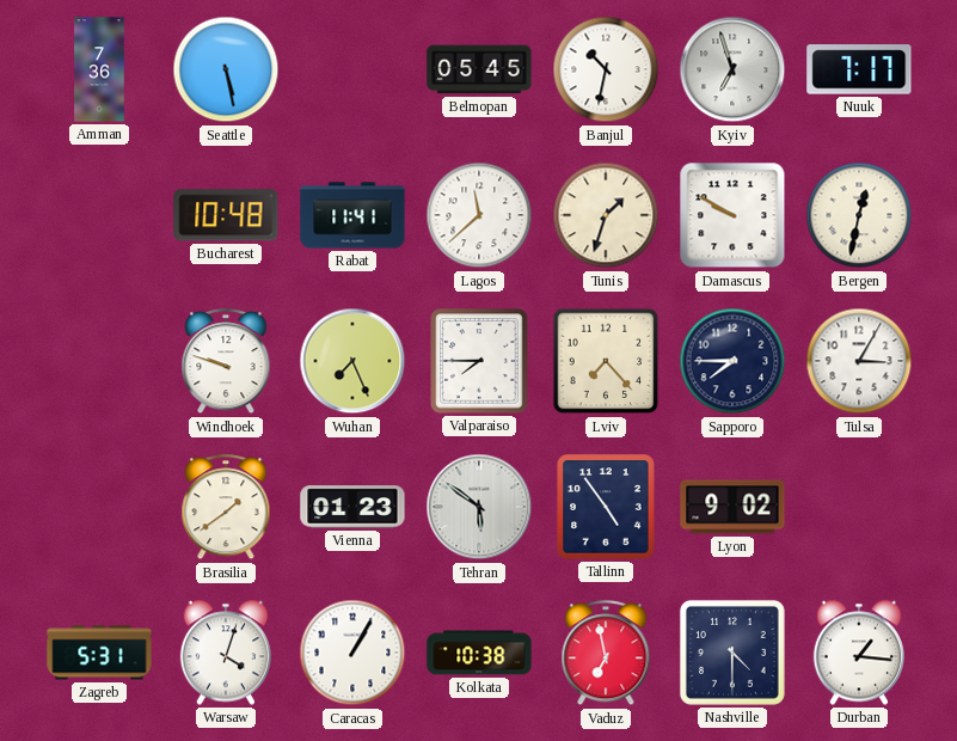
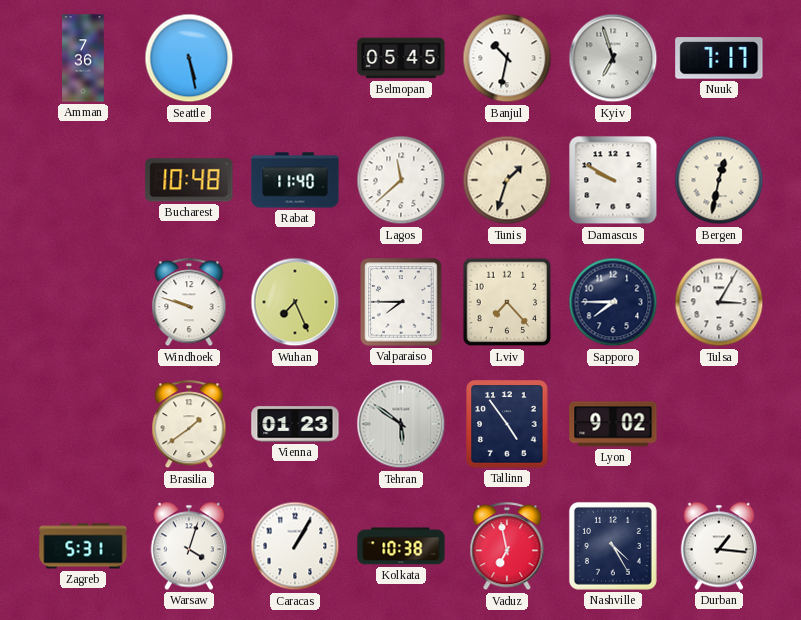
Rabat: 11:41 -> 11:40 (295, 180)
Nashville: 4:30 -> 4:25 (613, 546)
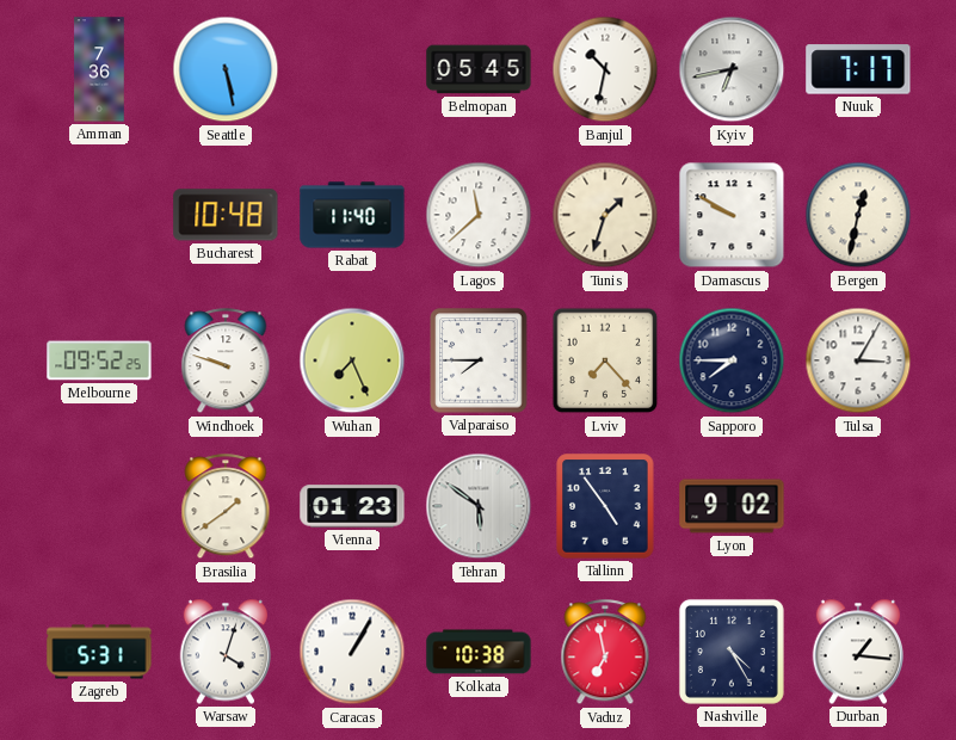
Kyiv: 6:57 -> 6:43 (732, 69)
Melbourne: none -> 09:52 (99, 360)
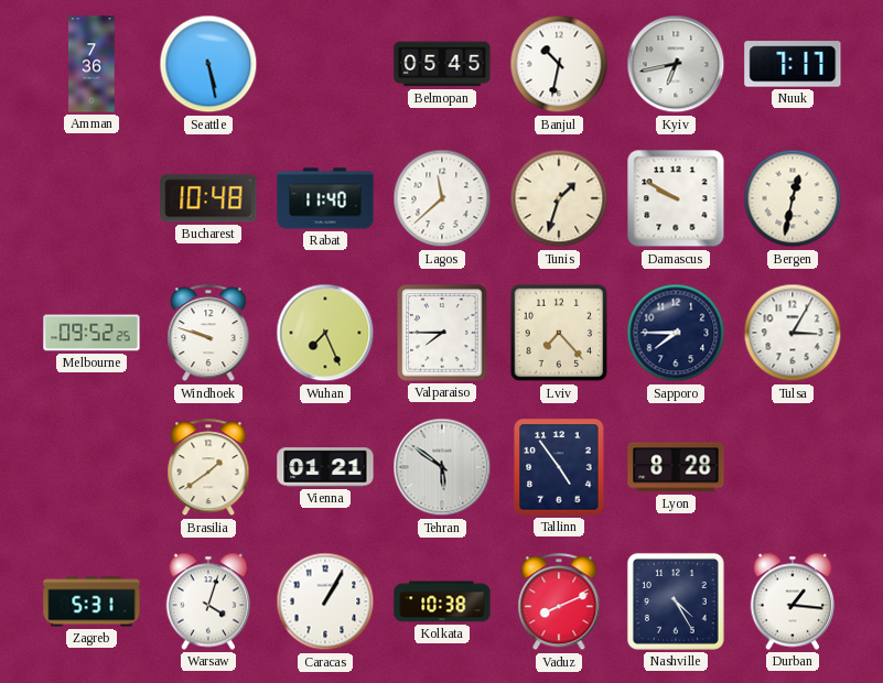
Vienna: 01:23 -> 01:21 (325, 467)
Lyon: 9:02 -> 8:28 (676, 467)
Vaduz: 6:58 -> 8:11 (559, 603)
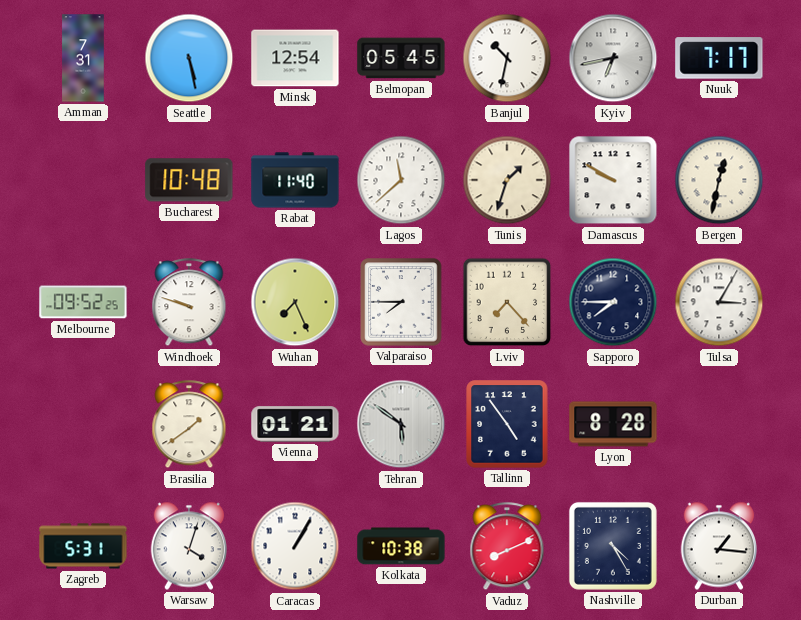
Amman: 7:36 -> 7:31 (83, 58)
Minsk: none -> 12:54 (295, 58)
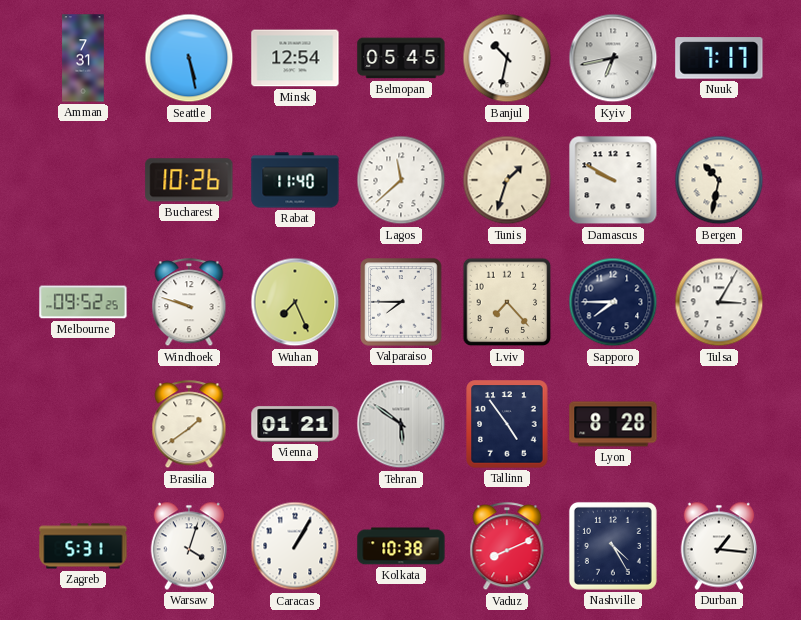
Bucharest: 10:48 -> 10:26 (189, 180)
Bergen: 12:32 -> 10:32 (719, 180)
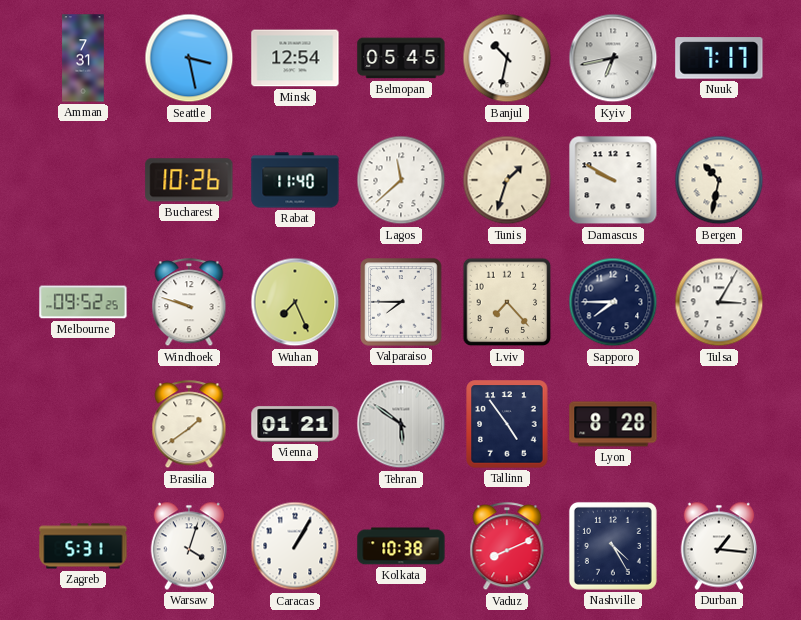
Seattle: 5:28 -> 3:28 (189, 58)
